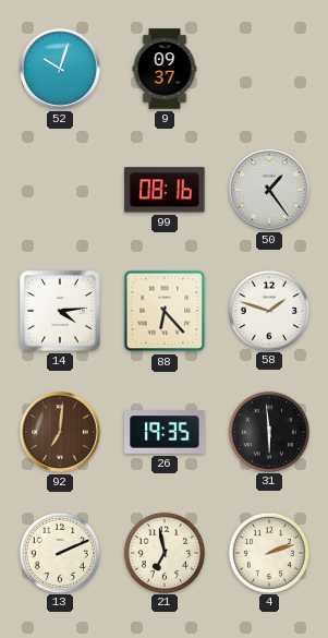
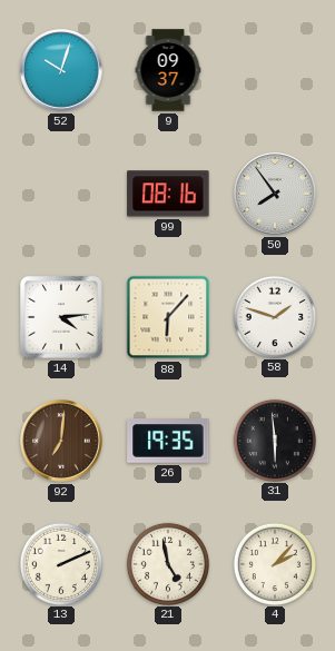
50: 1:24 -> 7:54 (275, 194)
88: 6:23 -> 6:07 (168, 317)
21: 6:58 -> 4:58 (167, 563)
4: 2:12 -> 2:07 (274, 563)
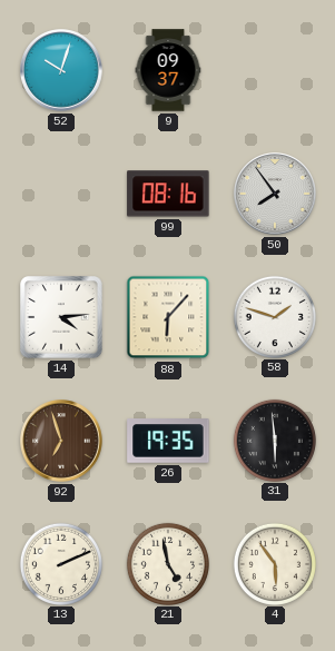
92: 7:01 -> 6:57 (61, 441)
4: 2:07 -> 5:54 (274, 563)
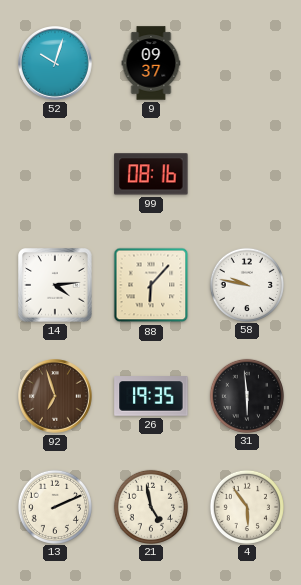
50: 7:54 -> none (275, 194)
58: 1:48 -> 9:47 (246, 284)
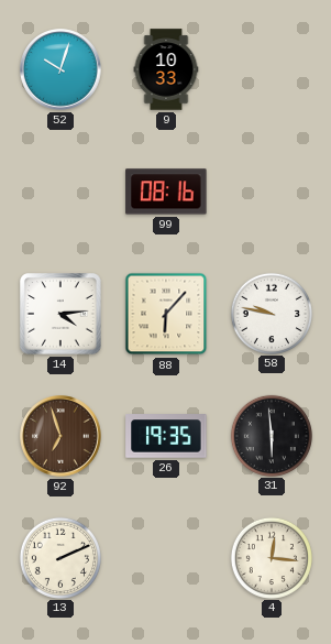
9: 09:37 -> 10:33 (166, 69)
21: 4:58 -> none (150, 506)
4: 5:54 -> 12:16 (271, 557)
